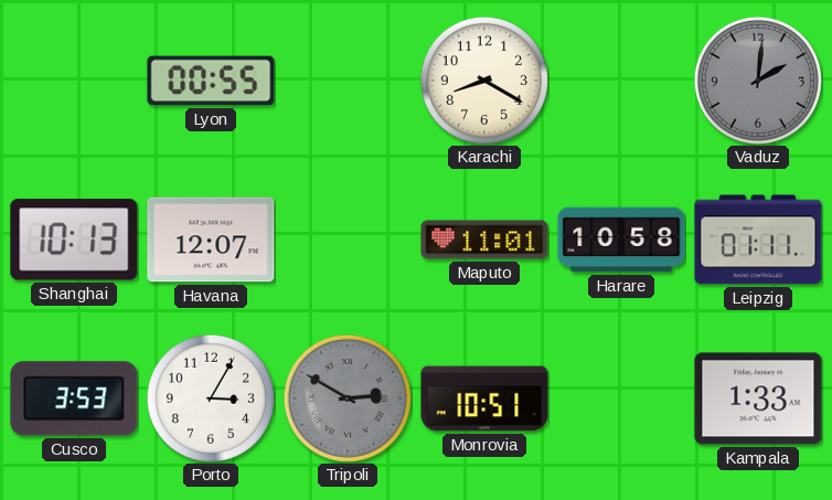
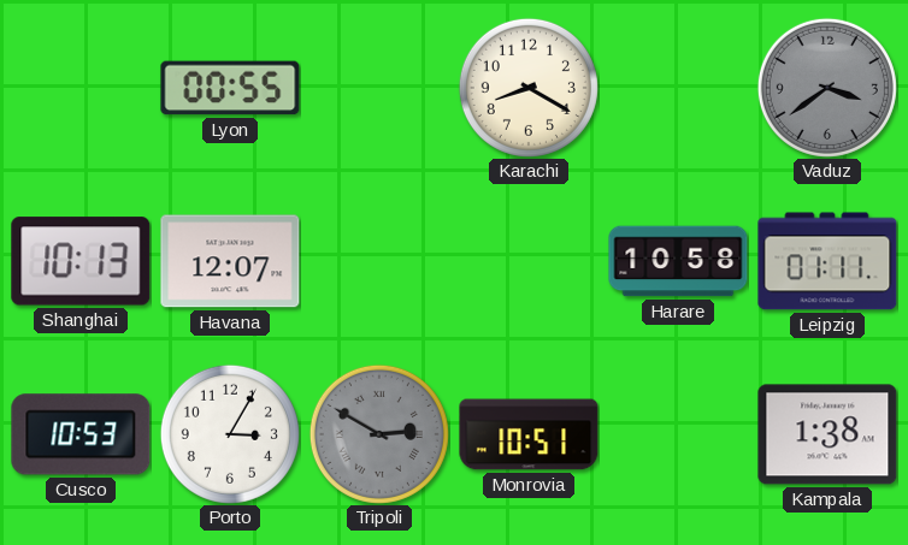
Vaduz: 2:01 -> 3:39 (827, 88)
Maputo: 11:01 -> none (484, 240)
Cusco: 3:53 -> 10:53 (81, 434)
Kampala: 1:33 -> 1:38 (827, 434)
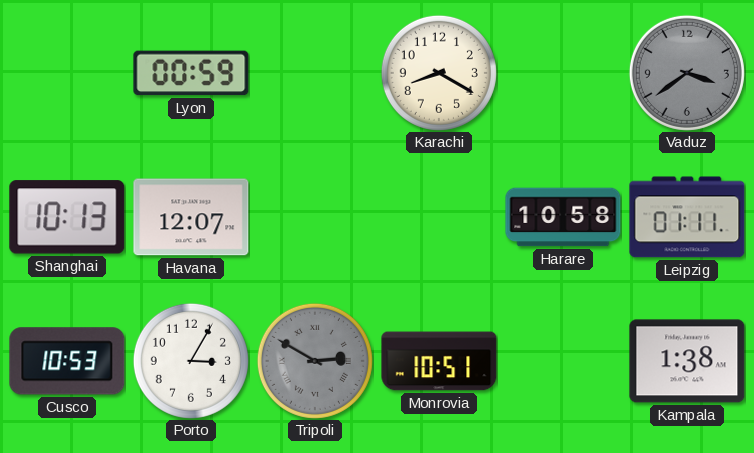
Lyon: 00:55 -> 00:59 (191, 73)
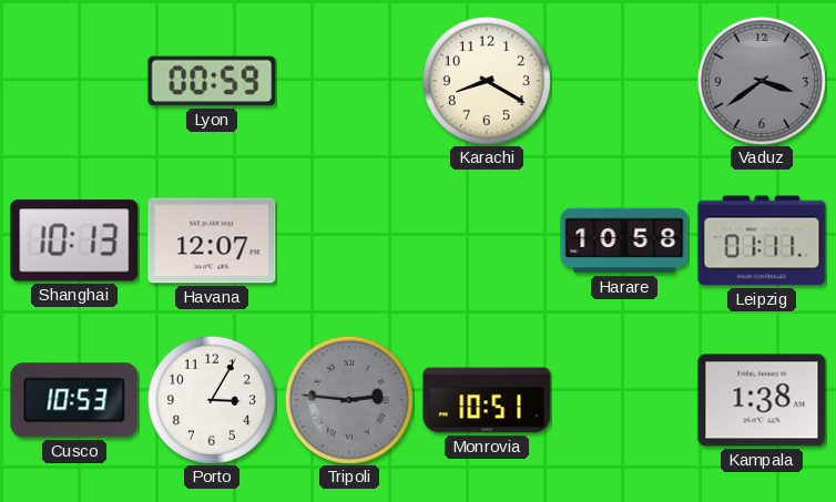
Tripoli: 2:50 -> 2:46 (349, 400)
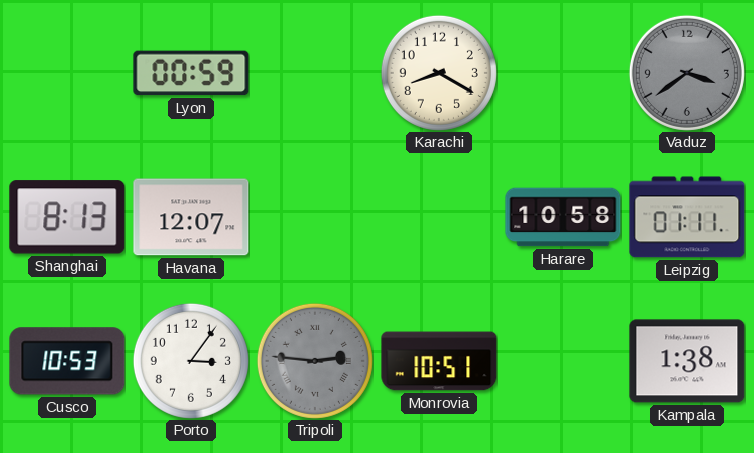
Shanghai: 10:13 -> 8:13 (67, 217)
Porto: 3:05 -> 3:06 (191, 361)
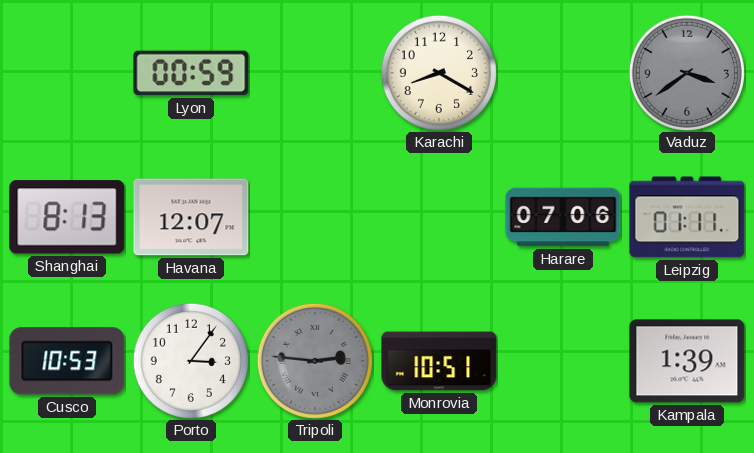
Harare: 10:58 -> 07:06 (563, 217)
Kampala: 1:38 -> 1:39 (687, 361)
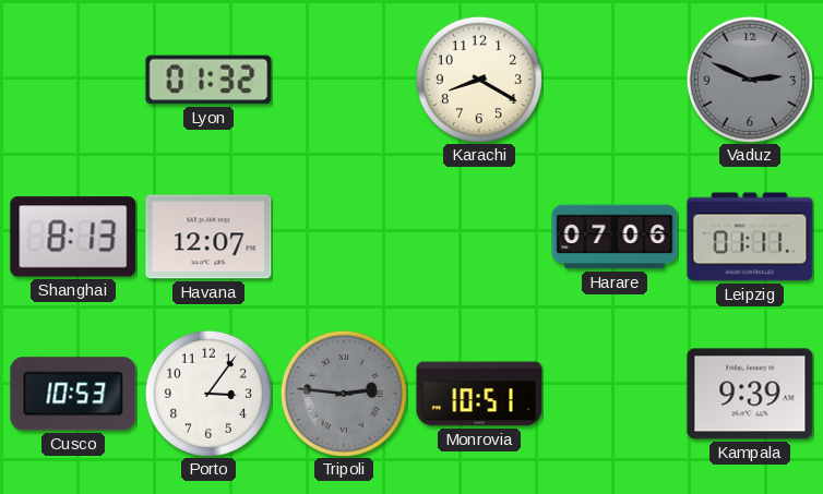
Lyon: 00:59 -> 01:32 (208, 80)
Vaduz: 3:39 -> 2:49 (750, 80)
Kampala: 1:39 -> 9:39 (750, 394)
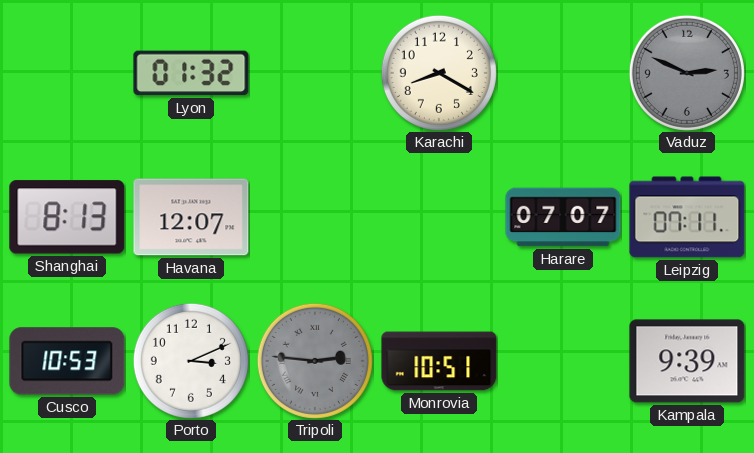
Harare: 07:06 -> 07:07 (563, 217)
Leipzig: 01:11 -> 07:11 (687, 217)
Porto: 3:06 -> 3:11 (191, 361)
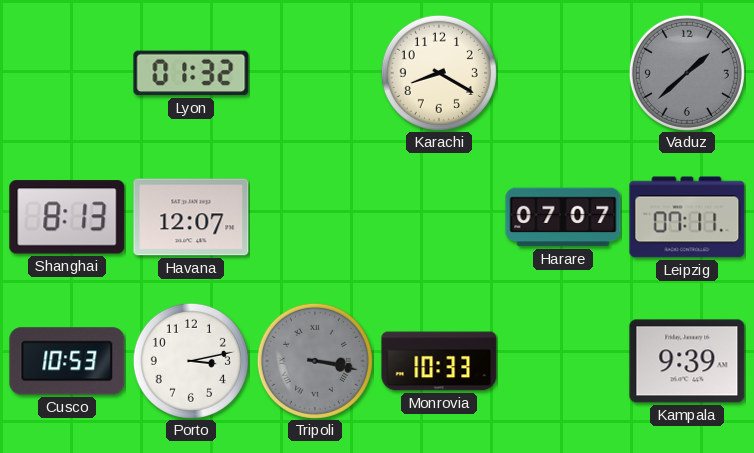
Vaduz: 2:49 -> 1:38 (687, 73)
Porto: 3:11 -> 3:13 (191, 361)
Tripoli: 2:46 -> 3:17 (315, 361)
Monrovia: 10:51 -> 10:33 (439, 361)
